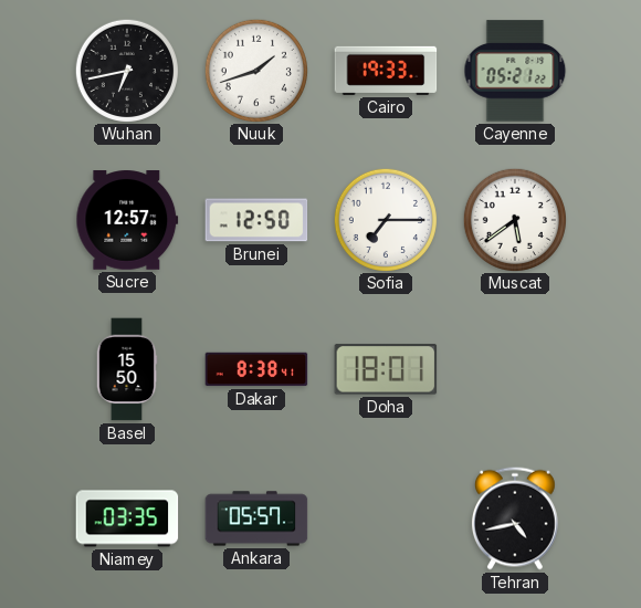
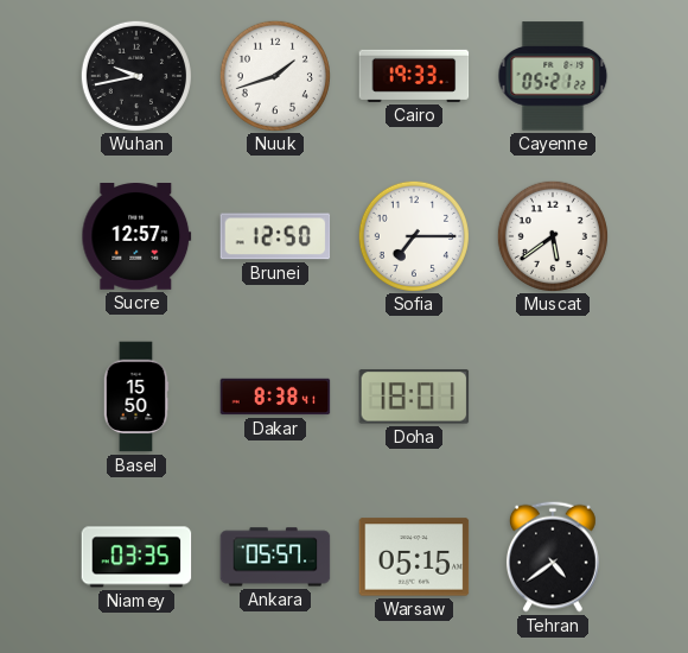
Wuhan: 6:43 -> 9:43 (135, 75)
Warsaw: none -> 05:15 (414, 557)
Tehran: 4:43 -> 4:39 (553, 557)
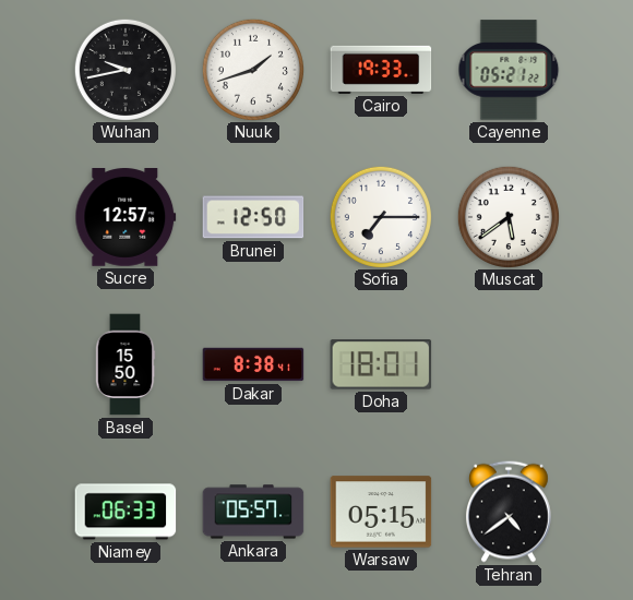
Niamey: 03:35 -> 06:33 (126, 512)
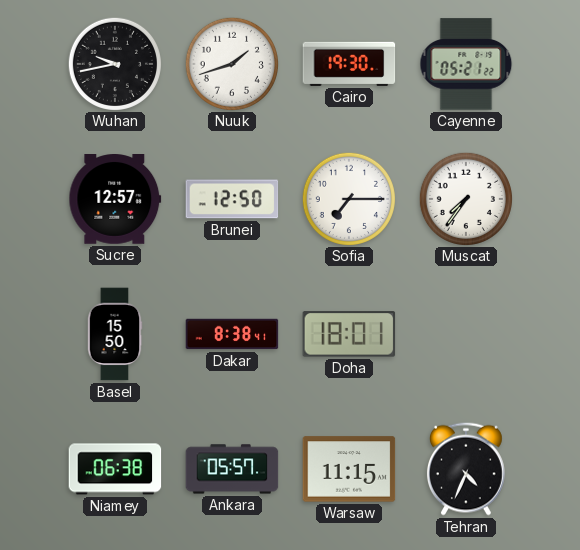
Cairo: 19:33 -> 19:30 (349, 64)
Muscat: 5:39 -> 7:36 (465, 198)
Niamey: 06:33 -> 06:38 (115, 469)
Warsaw: 05:15 -> 11:15 (349, 469)
Tehran: 4:39 -> 4:34 (466, 469)
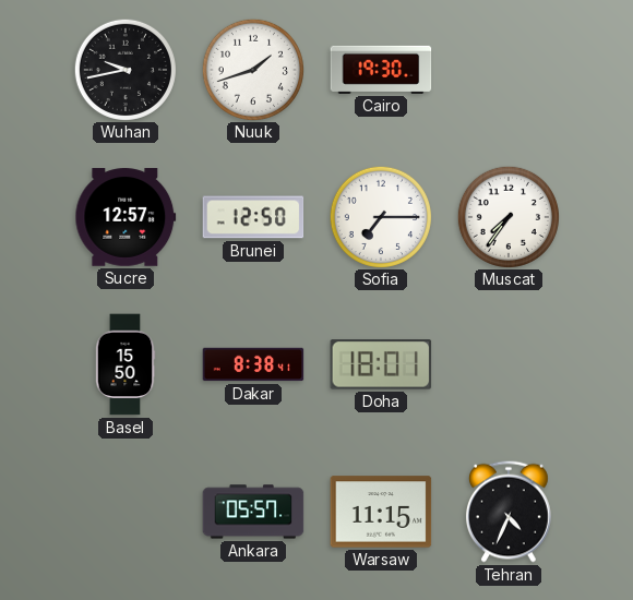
Cayenne: 05:21 -> none (466, 64)
Niamey: 06:38 -> none (115, 469)
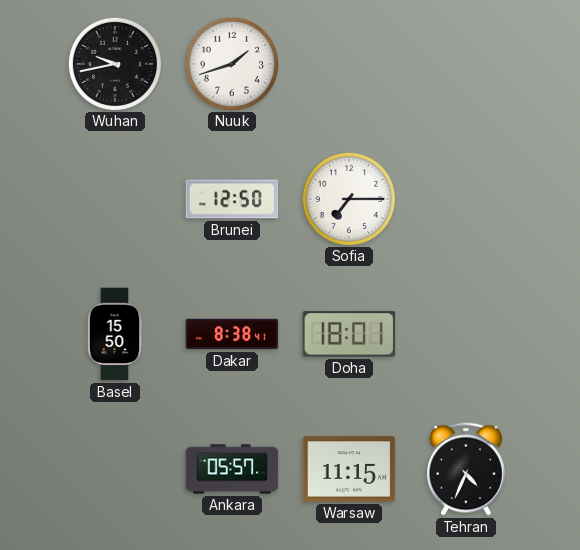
Cairo: 19:30 -> none (381, 70)
Sucre: 12:57 -> none (126, 218)
Muscat: 7:36 -> none (507, 216)
